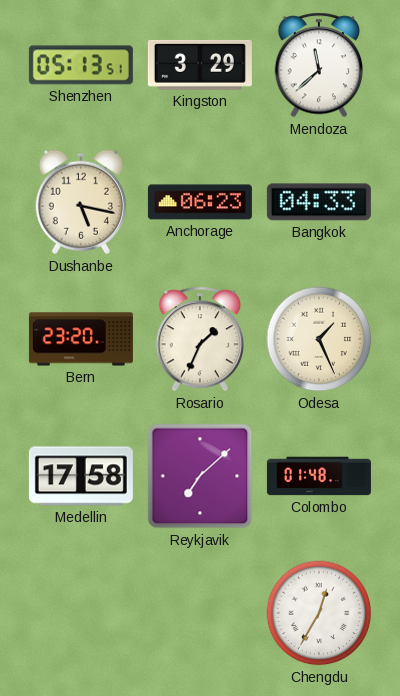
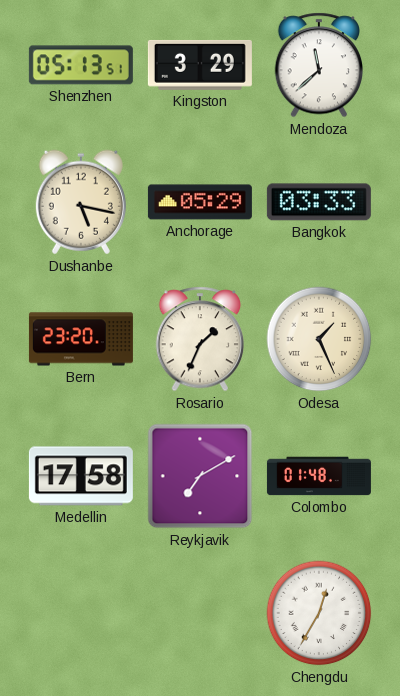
Anchorage: 06:23 -> 05:29 (200, 202)
Bangkok: 04:33 -> 03:33 (319, 202)
Reykjavik: 7:08 -> 7:10 (200, 476)
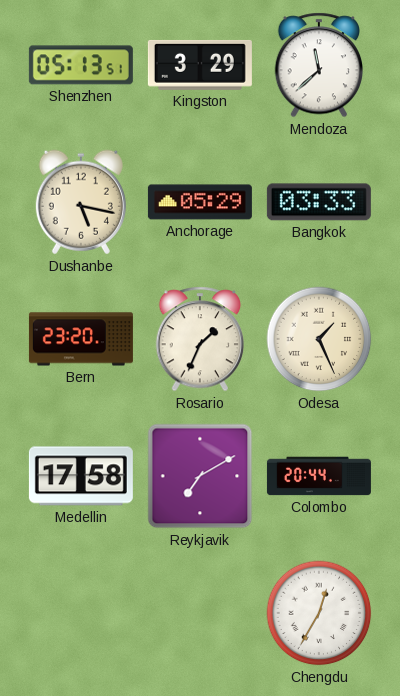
Colombo: 01:48 -> 20:44 (319, 476)
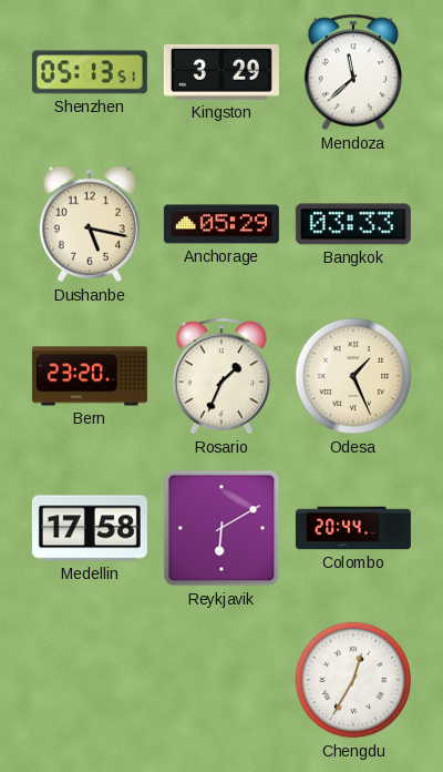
Reykjavik: 7:10 -> 6:10 (221, 528)
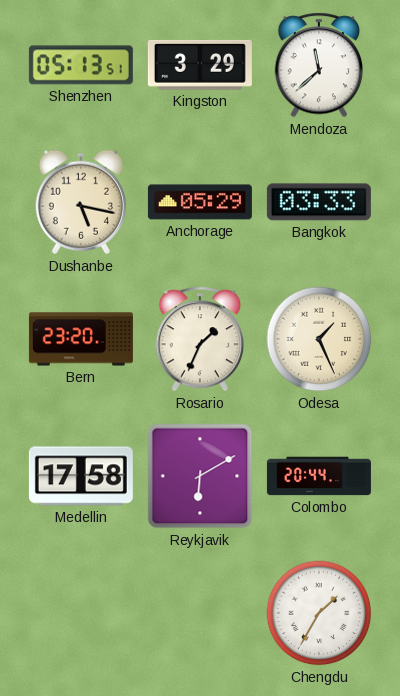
Chengdu: 12:35 -> 1:35 (319, 613)
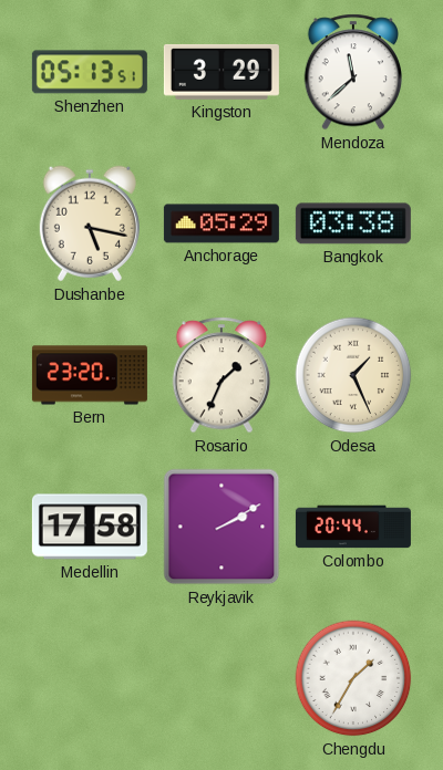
Bangkok: 03:33 -> 03:38 (353, 223)
Reykjavik: 6:10 -> 2:10 (221, 527)
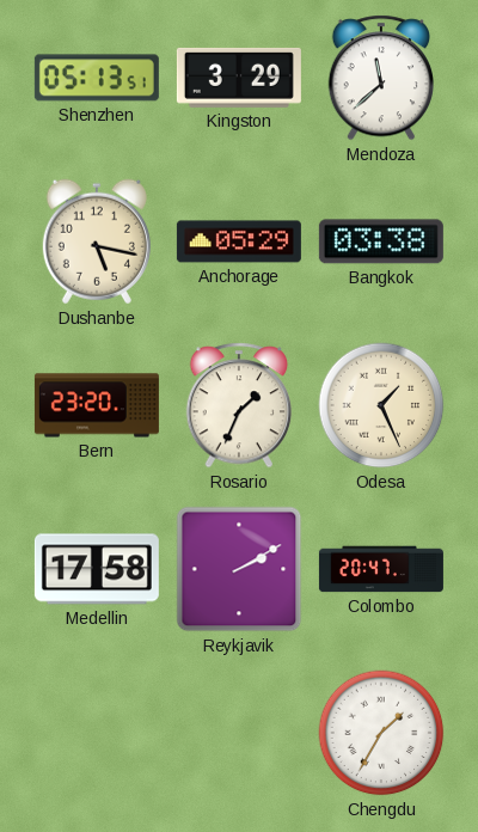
Colombo: 20:44 -> 20:47 (381, 569)
